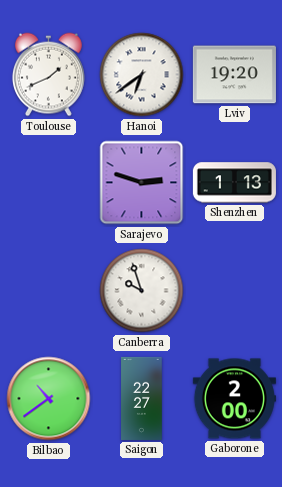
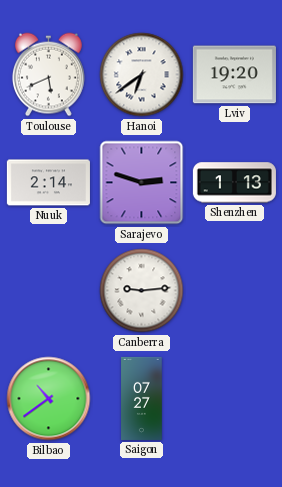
Toulouse: 1:41 -> 5:41 (48, 75)
Nuuk: none -> 2:14 (48, 183)
Canberra: 9:57 -> 9:14 (142, 291)
Saigon: 22:27 -> 07:27 (142, 398)
Gaborone: 2:00 -> none (234, 399)
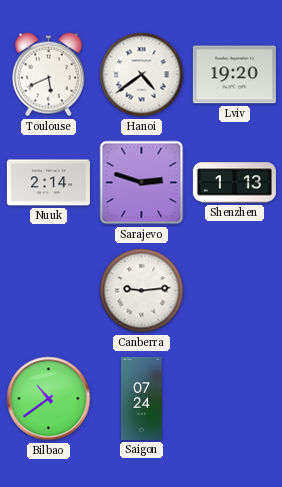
Hanoi: 6:39 -> 4:39 (142, 75)
Saigon: 07:27 -> 07:24 (142, 398)
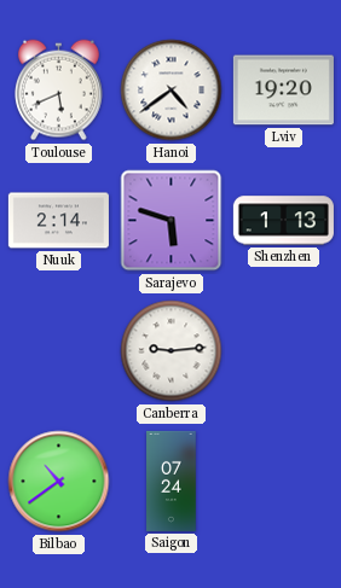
Sarajevo: 2:48 -> 5:48 (172, 221)
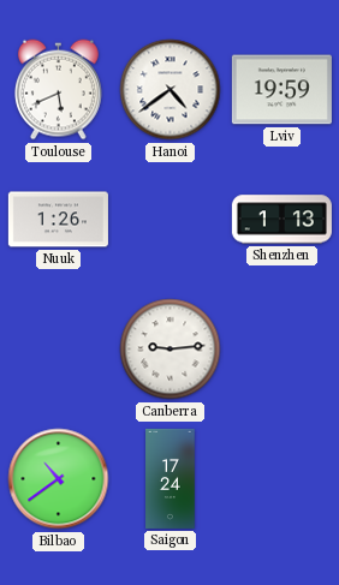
Lviv: 19:20 -> 19:59 (281, 90)
Nuuk: 2:14 -> 1:26 (58, 220)
Sarajevo: 5:48 -> none (172, 221)
Saigon: 07:24 -> 17:24 (171, 478)
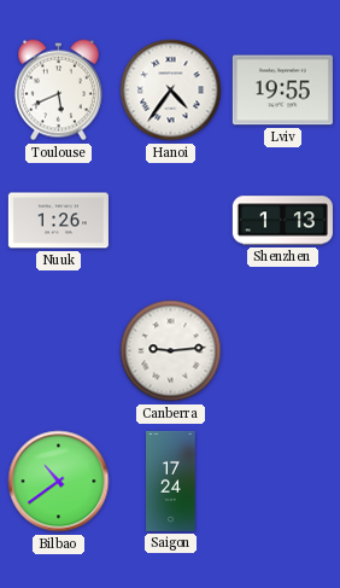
Hanoi: 4:39 -> 4:36 (171, 91)
Lviv: 19:59 -> 19:55 (282, 91)
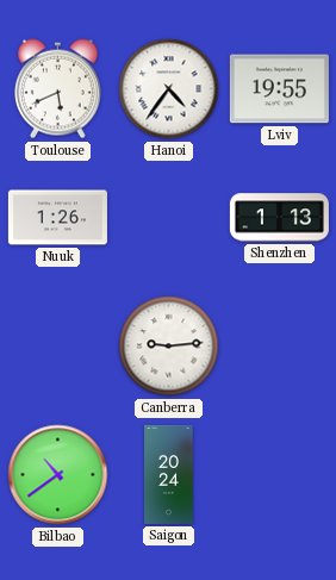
Saigon: 17:24 -> 20:24 (169, 474)
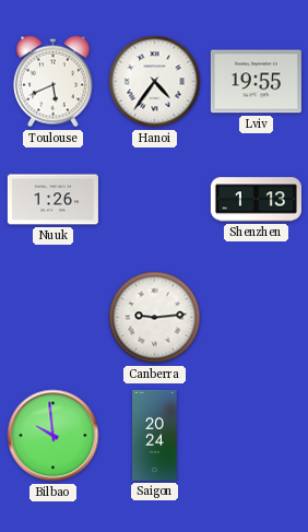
Bilbao: 10:39 -> 9:59 (54, 436)
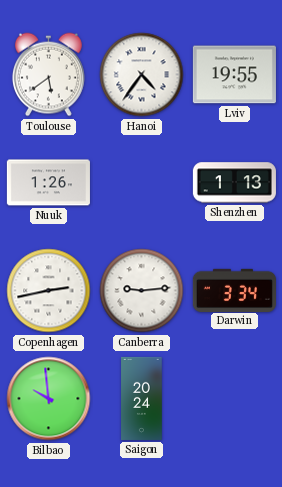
Toulouse: 5:41 -> 5:39 (48, 75)
Copenhagen: none -> 2:43 (49, 291)
Darwin: none -> 3:34 (234, 290)
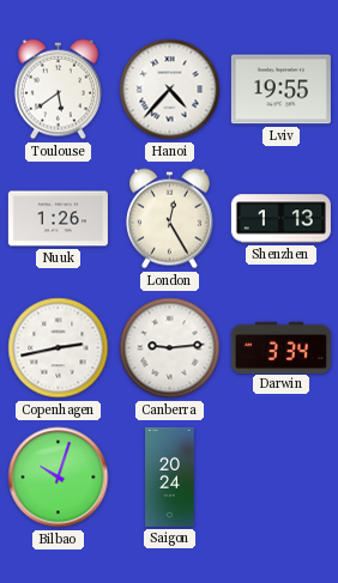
Hanoi: 4:36 -> 4:37 (170, 90)
London: none -> 12:25 (169, 219)
Bilbao: 9:59 -> 10:03 (59, 478)
